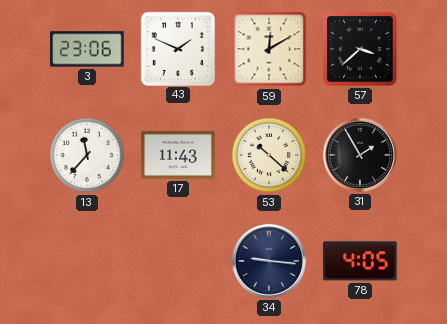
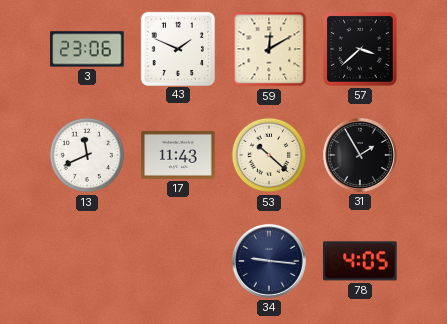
13: 11:37 -> 11:41 (87, 155)
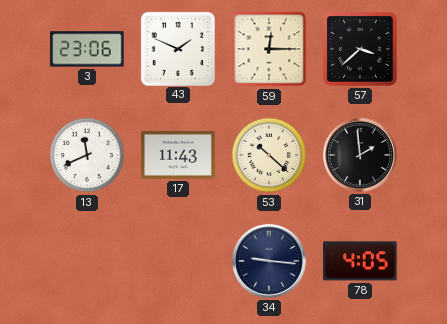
59: 12:10 -> 12:15 (269, 49)
31: 1:55 -> 1:59 (360, 155)
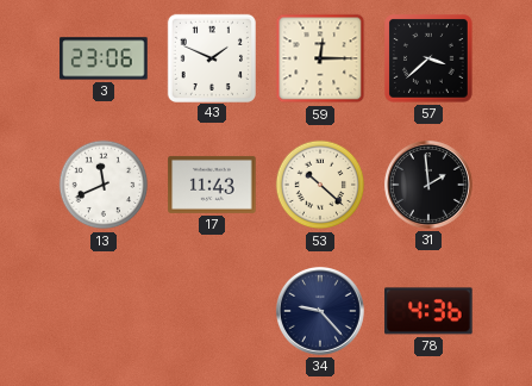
34: 9:16 -> 9:23 (320, 311)
78: 4:05 -> 4:36 (428, 311)
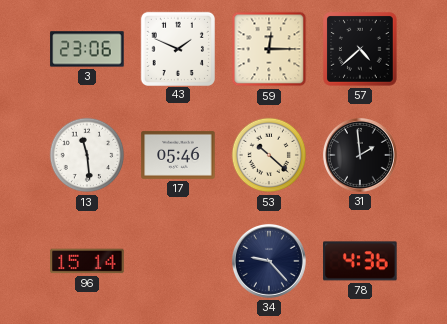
57: 3:38 -> 4:38 (361, 50)
13: 11:41 -> 11:29 (87, 155)
17: 11:43 -> 05:46 (178, 155)
96: none -> 15:14 (87, 261)
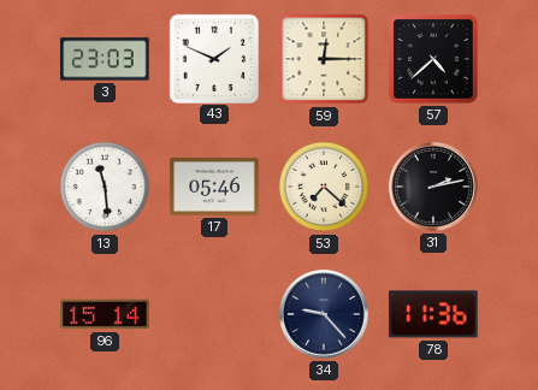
3: 23:06 -> 23:03 (105, 59)
53: 10:22 -> 7:22 (324, 187)
31: 1:59 -> 2:13 (433, 187)
78: 4:36 -> 11:36 (433, 314)
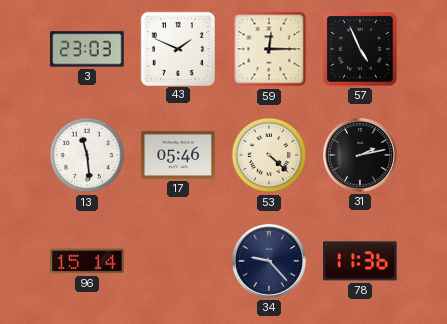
57: 4:38 -> 4:56 (361, 50)
53: 7:22 -> 4:22 (269, 155)
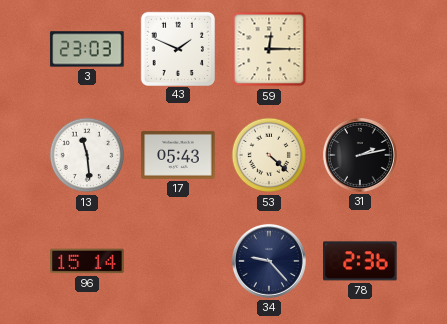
57: 4:56 -> none (361, 50)
17: 05:46 -> 05:43 (178, 155)
78: 11:36 -> 2:36 (360, 261)
